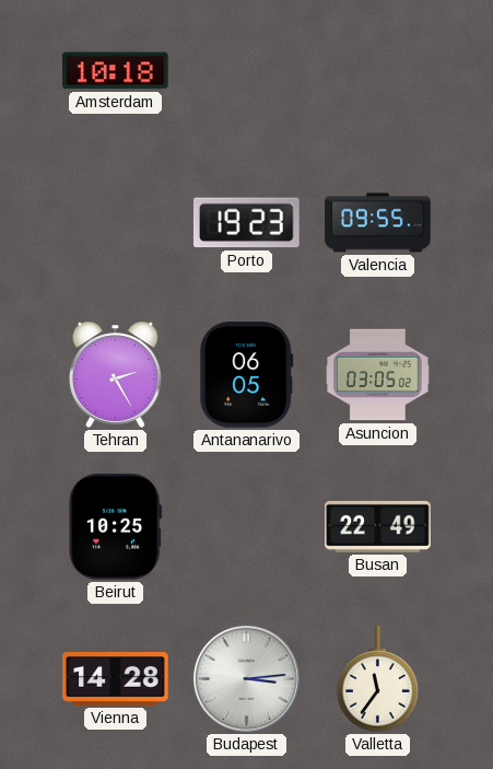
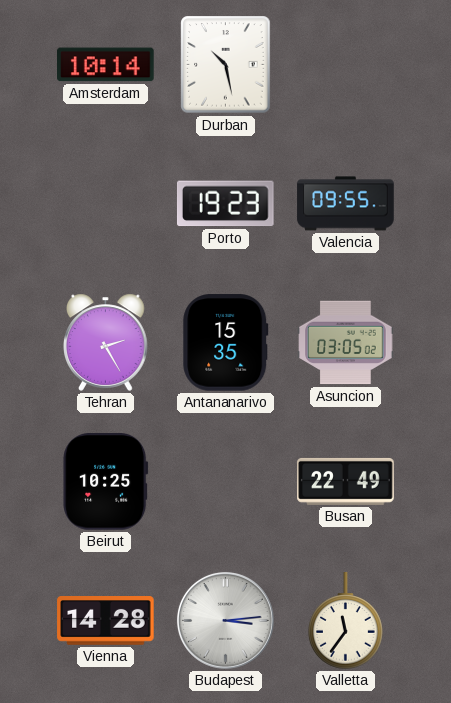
Amsterdam: 10:18 -> 10:14 (106, 65)
Durban: none -> 10:28 (226, 65)
Antananarivo: 06:05 -> 15:35 (226, 343)
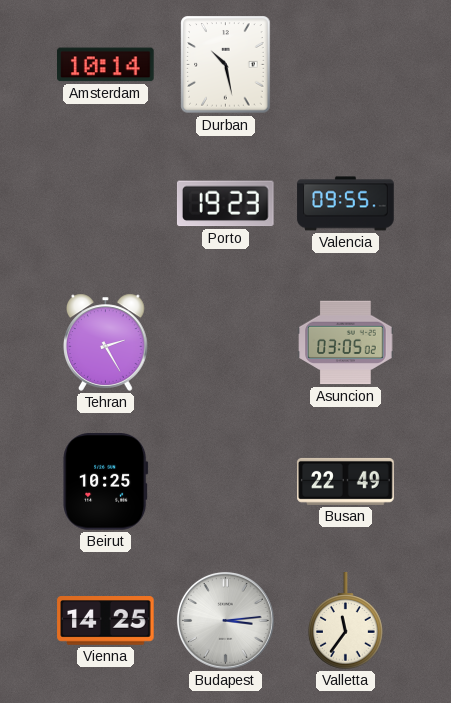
Antananarivo: 15:35 -> none (226, 343)
Vienna: 14:28 -> 14:25 (106, 621)
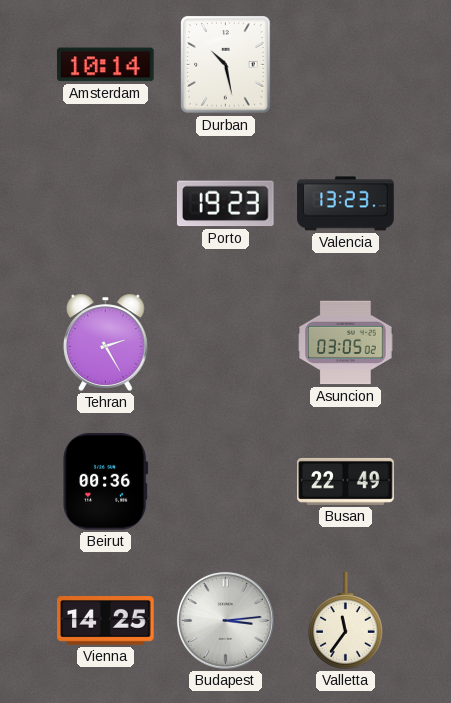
Valencia: 09:55 -> 13:23 (346, 204)
Beirut: 10:25 -> 00:36 (106, 482)
